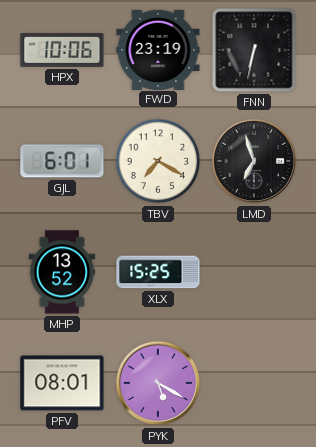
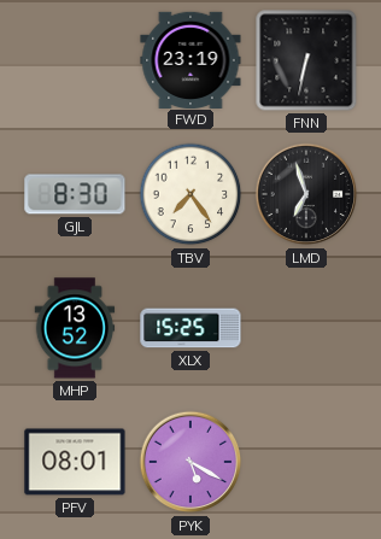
HPX: 10:06 -> none (62, 50)
GJL: 6:01 -> 8:30 (75, 194)
TBV: 7:20 -> 7:24 (190, 194)
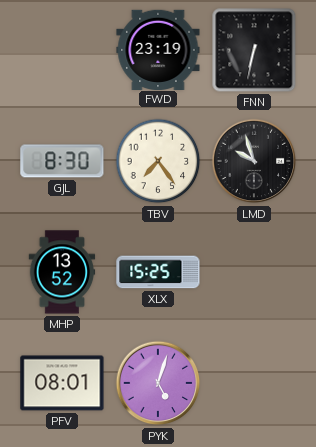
LMD: 6:57 -> 9:57 (254, 161)
PYK: 5:20 -> 5:03 (158, 383)
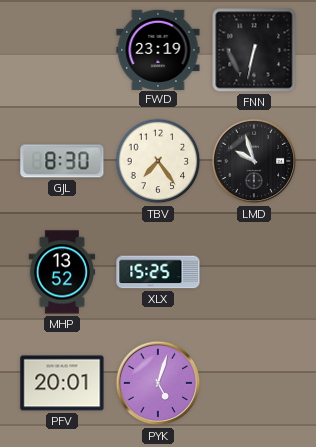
PFV: 08:01 -> 20:01 (62, 383)
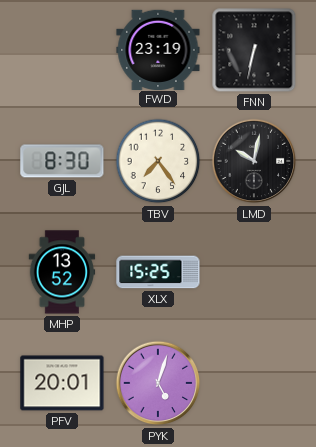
LMD: 9:57 -> 10:02 (254, 161)
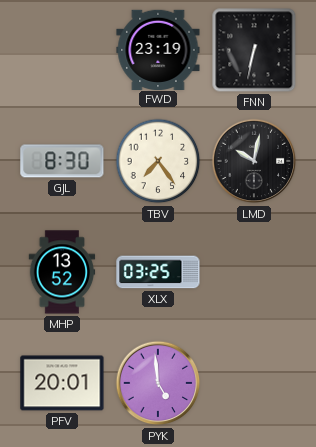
XLX: 15:25 -> 03:25 (158, 272)
PYK: 5:03 -> 4:59 (158, 383)
